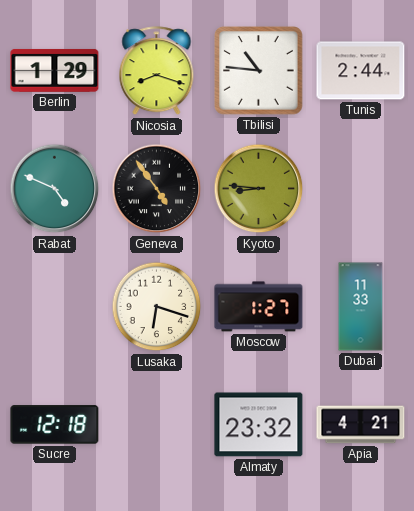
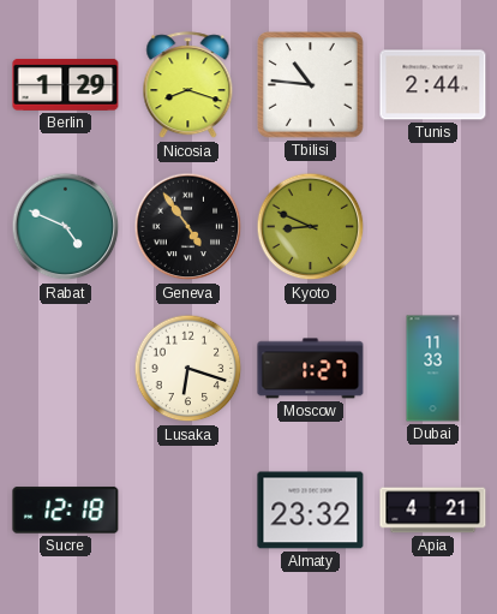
Kyoto: 8:46 -> 8:49 (311, 227)
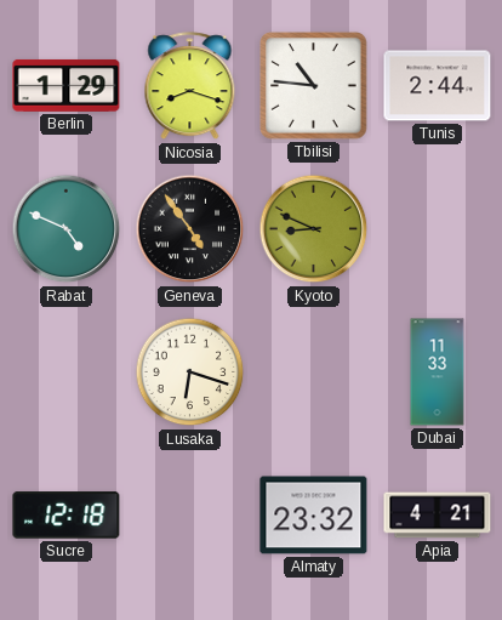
Moscow: 1:27 -> none (311, 369)
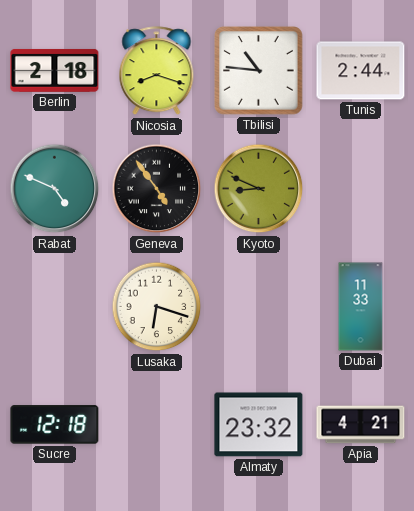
Berlin: 1:29 -> 2:18 (55, 70)
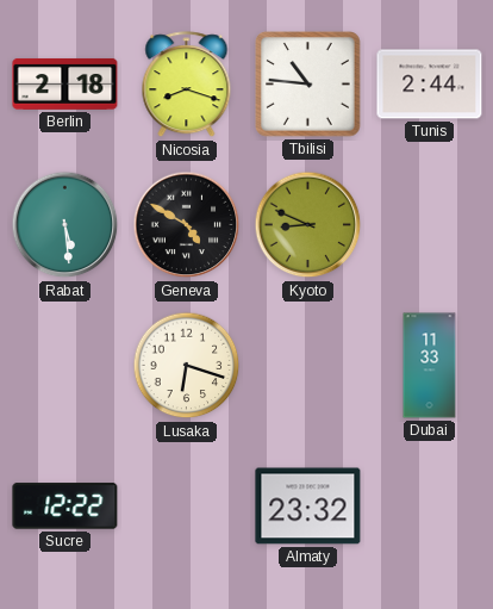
Rabat: 4:49 -> 5:29 (65, 225)
Geneva: 4:54 -> 4:50 (187, 225)
Sucre: 12:18 -> 12:22 (65, 507)
Apia: 4:21 -> none (361, 425)
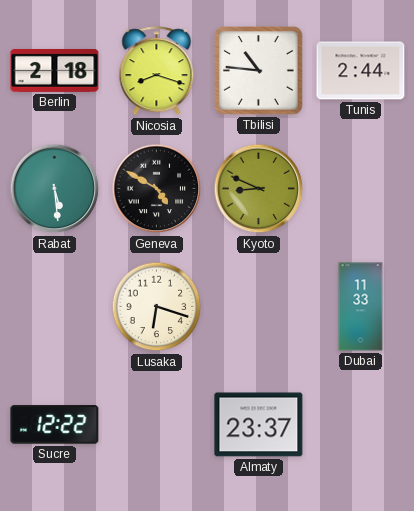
Almaty: 23:32 -> 23:37 (259, 425)
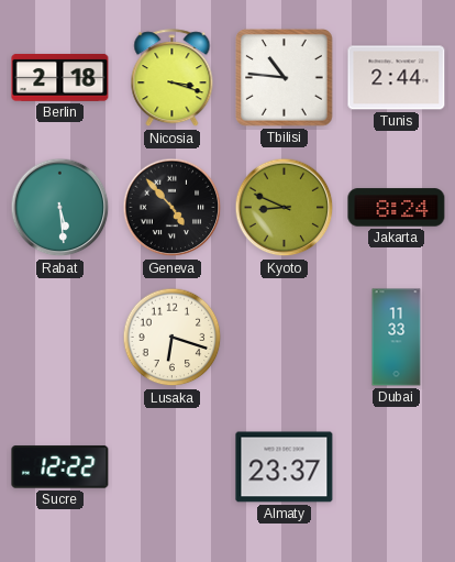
Nicosia: 8:18 -> 3:18 (173, 78)
Geneva: 4:50 -> 4:53 (173, 208)
Jakarta: none -> 8:24 (397, 208)
